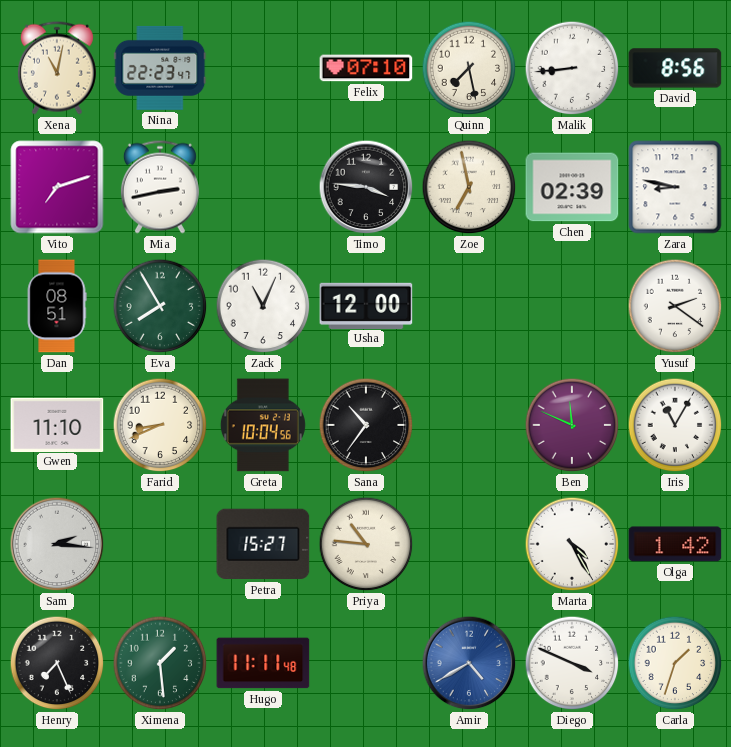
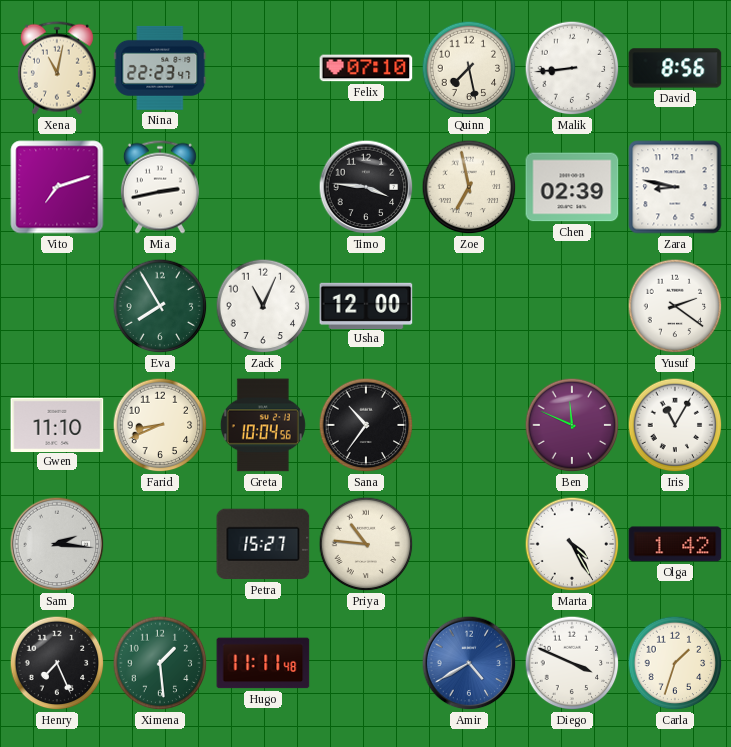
Dan: 08:51 -> none (57, 306)
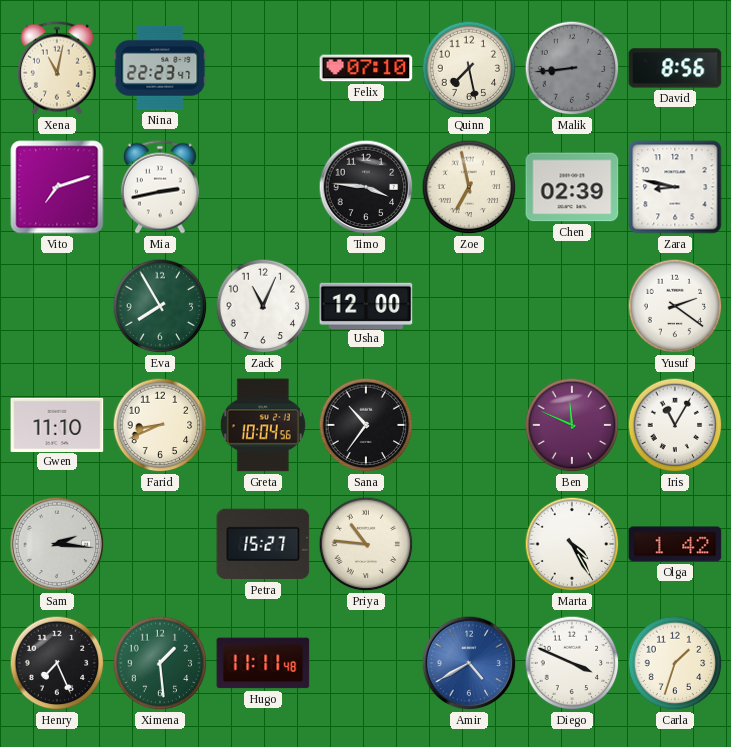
Malik dial: white -> grey (572, 68)
